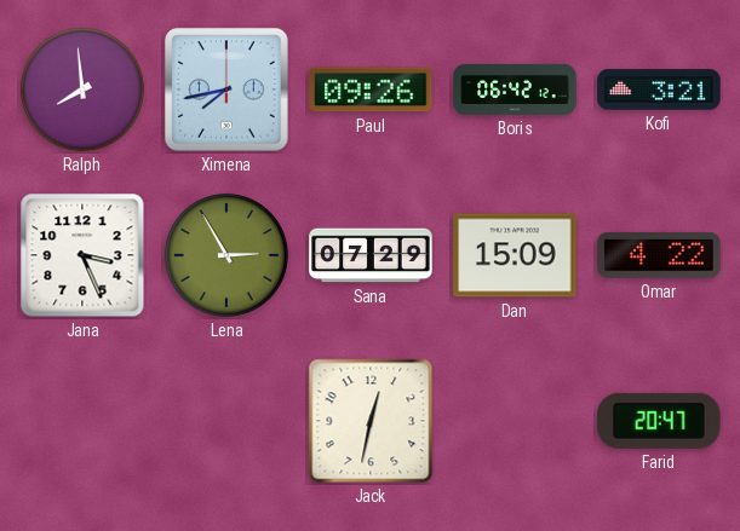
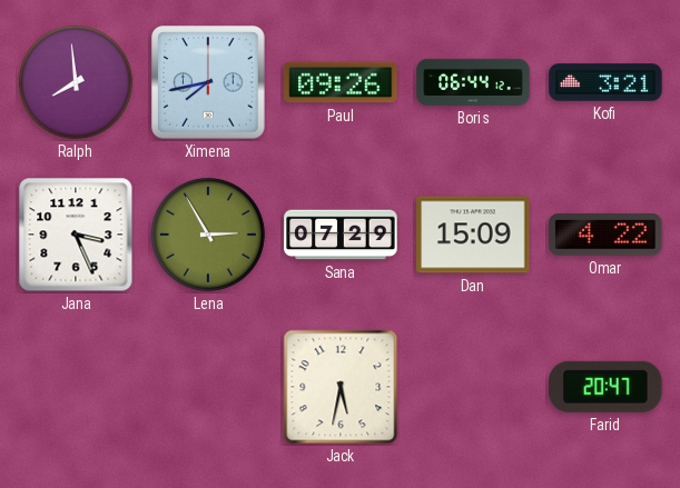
Boris: 06:42 -> 06:44 (473, 82)
Jack: 12:32 -> 5:32 (341, 387)
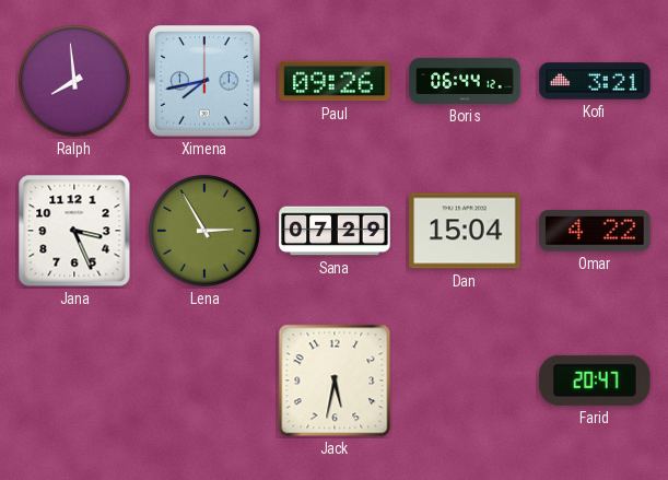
Dan: 15:09 -> 15:04 (465, 231)
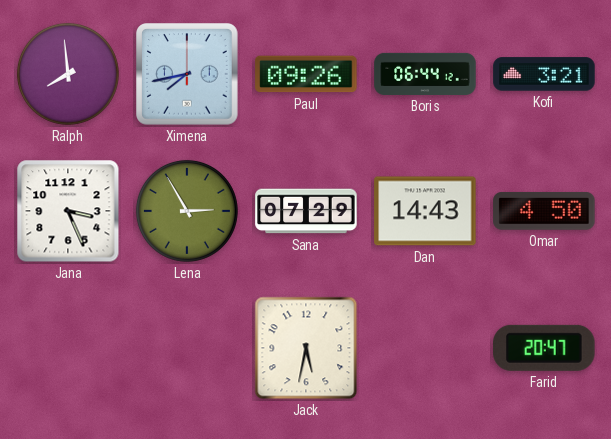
Dan: 15:04 -> 14:43 (425, 211)
Omar: 4:22 -> 4:50 (544, 211)
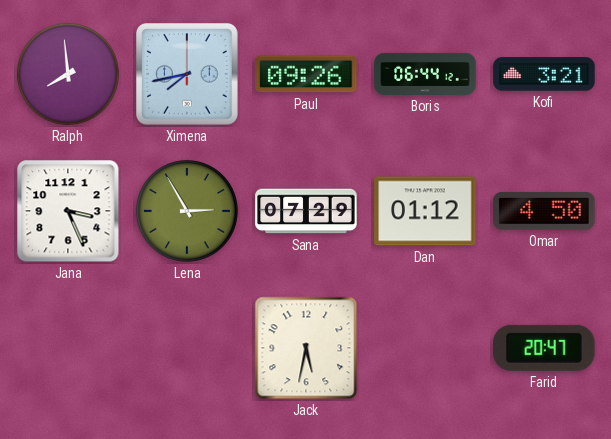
Dan: 14:43 -> 01:12 (425, 211)
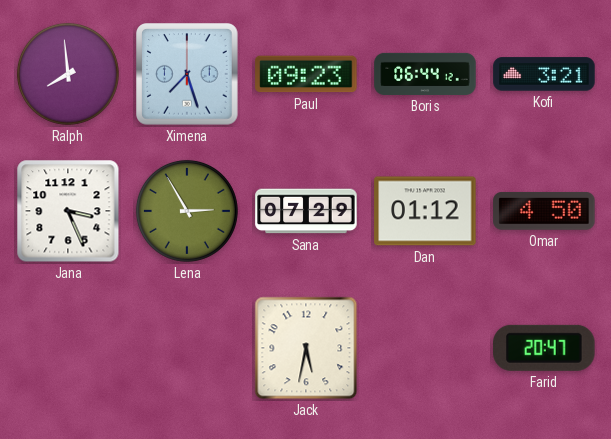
Ximena: 7:43 -> 7:27 (187, 74)
Paul: 09:26 -> 09:23 (306, 74)
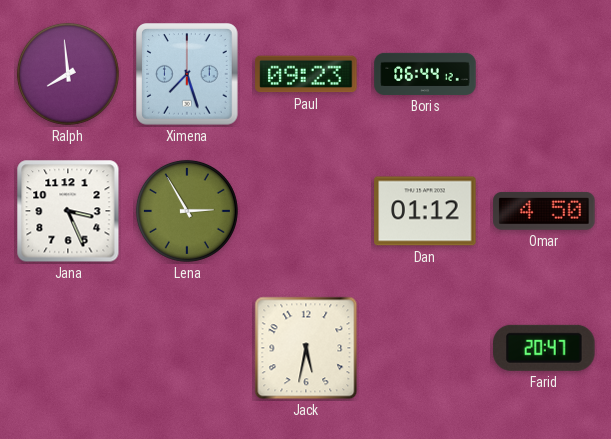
Kofi: 3:21 -> none (544, 74)
Sana: 07:29 -> none (306, 211)
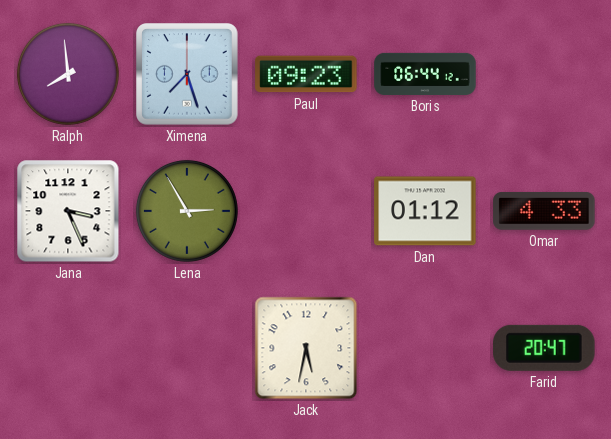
Omar: 4:50 -> 4:33 (544, 211)
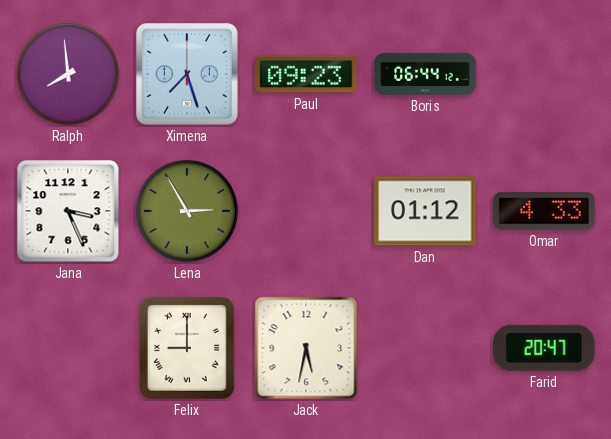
Felix: none -> 9:00 (187, 348)
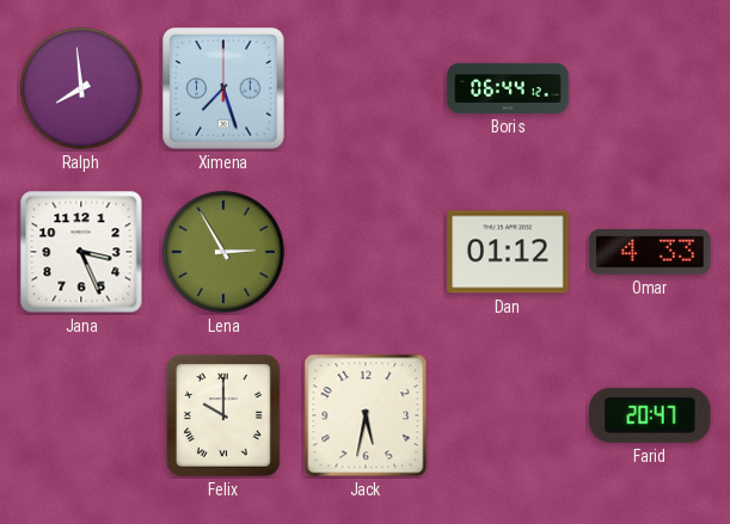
Paul: 09:23 -> none (306, 74)
Felix: 9:00 -> 10:00 (223, 415)
